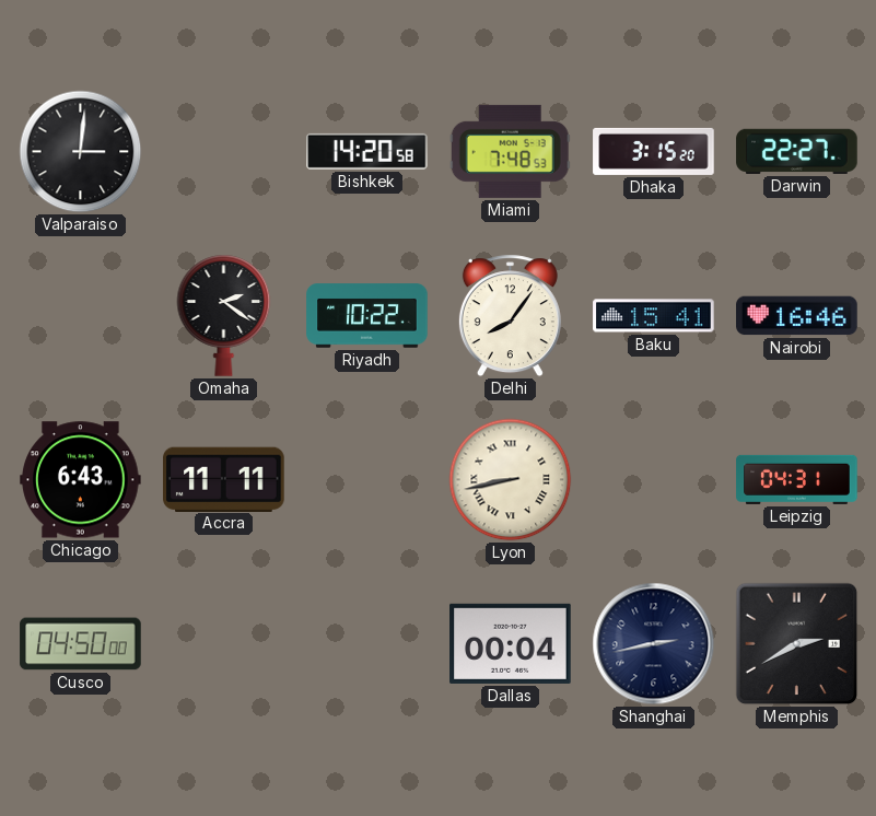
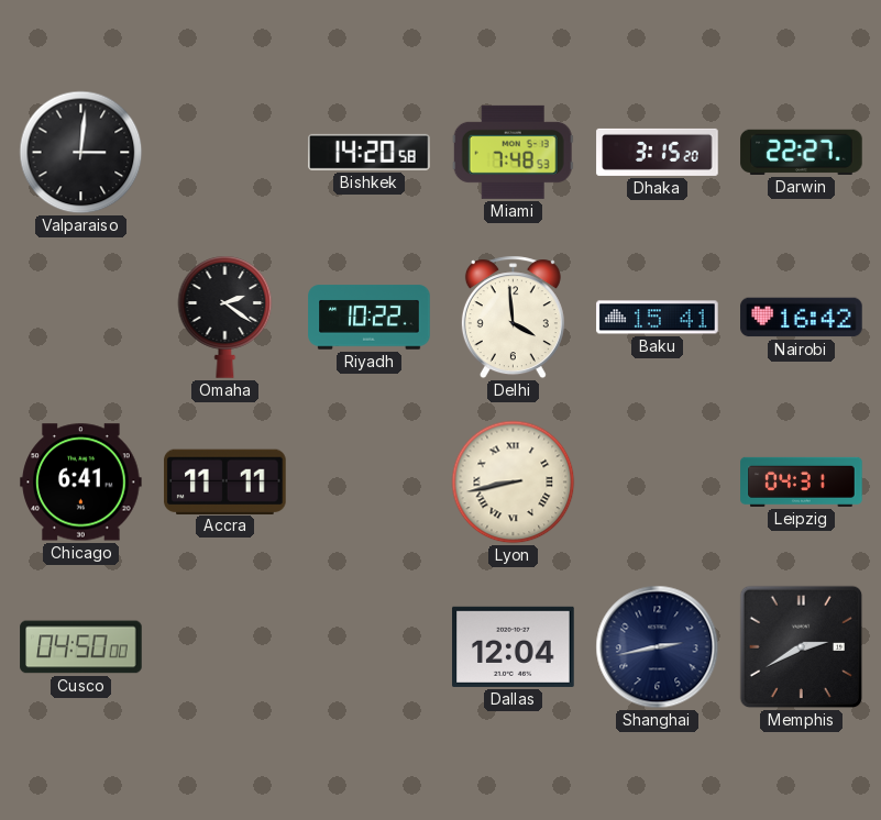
Delhi: 8:06 -> 3:59 (513, 318)
Nairobi: 16:46 -> 16:42 (802, 318)
Chicago: 6:43 -> 6:41 (81, 483)
Dallas: 00:04 -> 12:04 (514, 646)
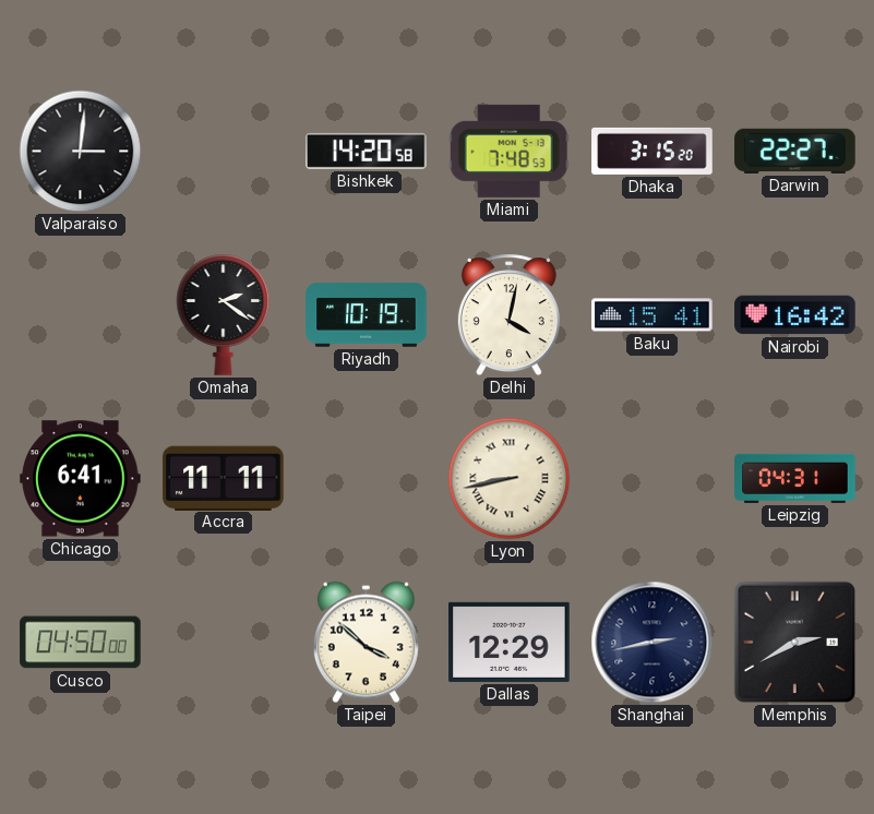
Riyadh: 10:22 -> 10:19 (367, 315)
Delhi: 3:59 -> 4:02 (508, 315)
Taipei: none -> 3:52 (366, 643)
Dallas: 12:04 -> 12:29 (510, 642)
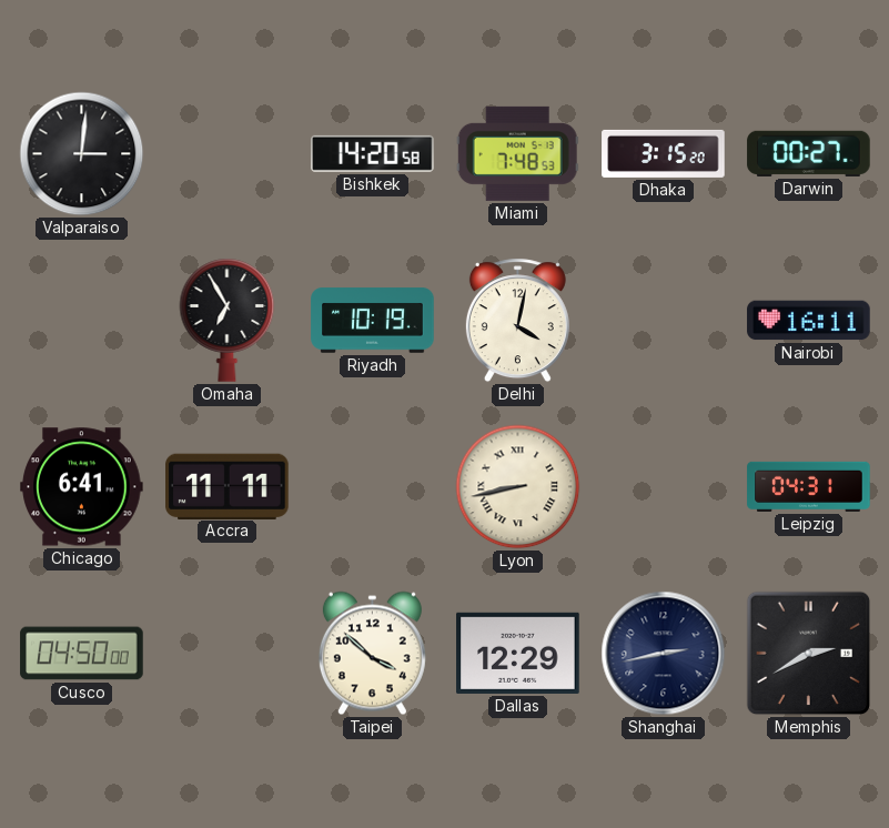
Darwin: 22:27 -> 00:27 (809, 153)
Omaha: 2:21 -> 6:55 (228, 320)
Baku: 15:41 -> none (652, 315)
Nairobi: 16:42 -> 16:11 (809, 321)
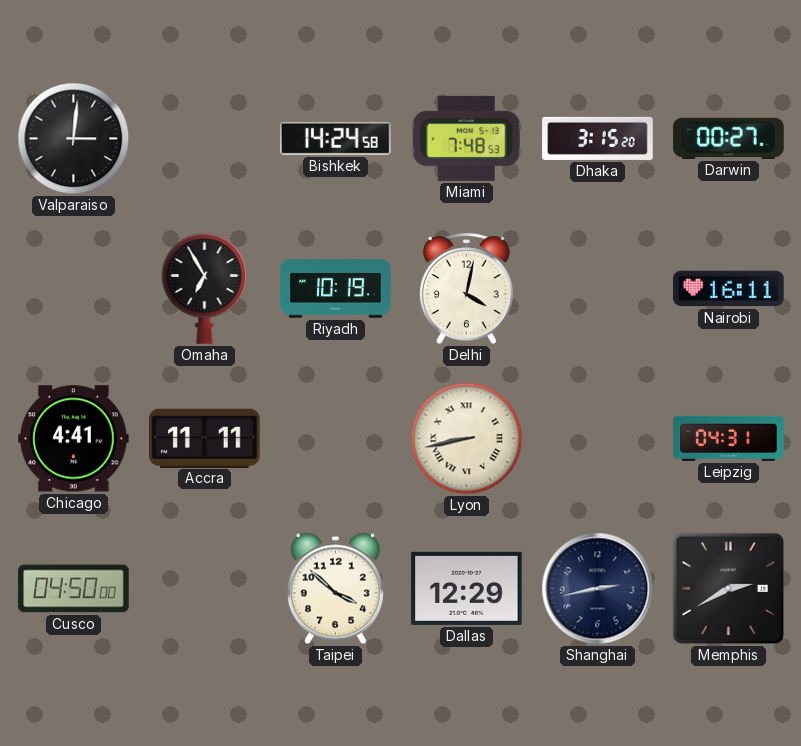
Bishkek: 14:20 -> 14:24 (336, 138)
Chicago: 6:41 -> 4:41 (74, 439)
